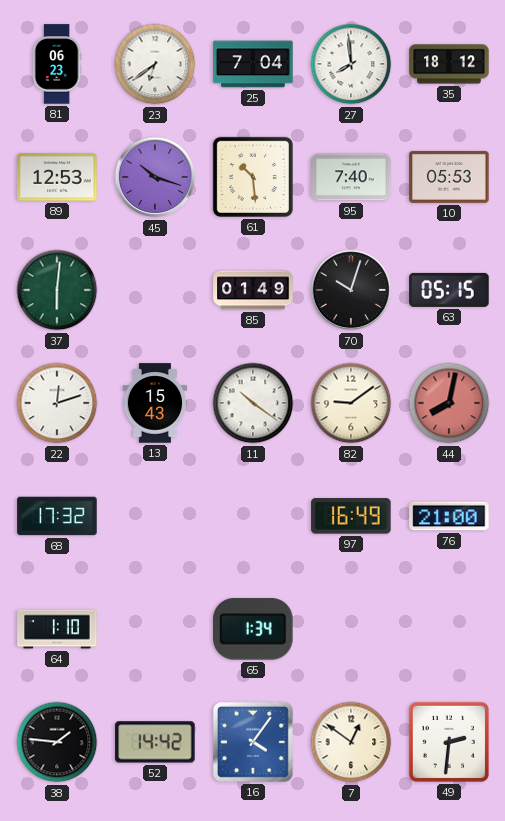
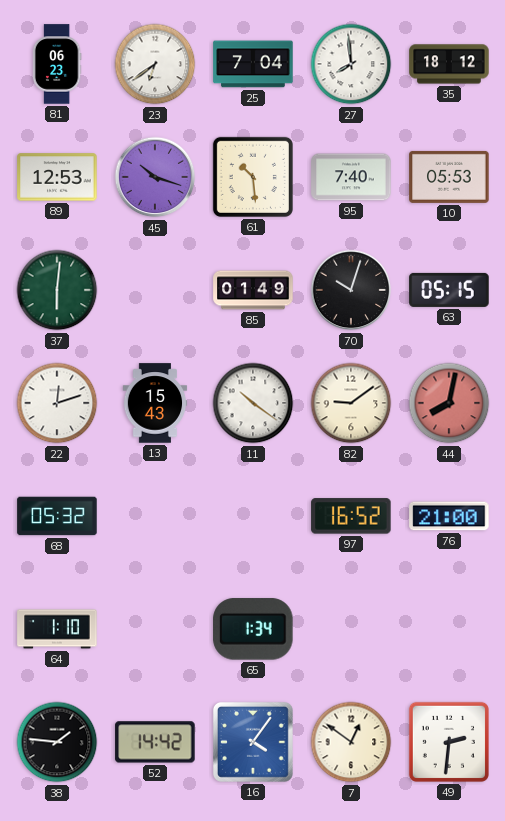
68: 17:32 -> 05:32 (57, 516)
97: 16:49 -> 16:52 (351, 516)
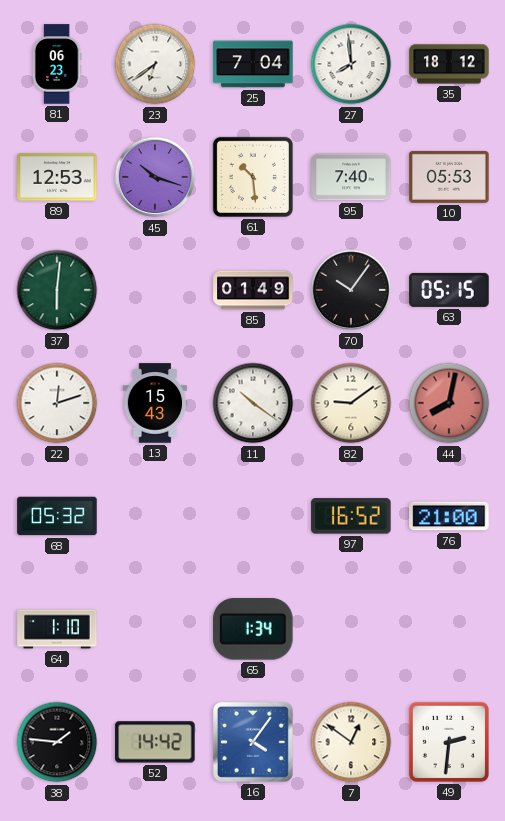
70: 10:03 -> 10:06 (351, 290)
